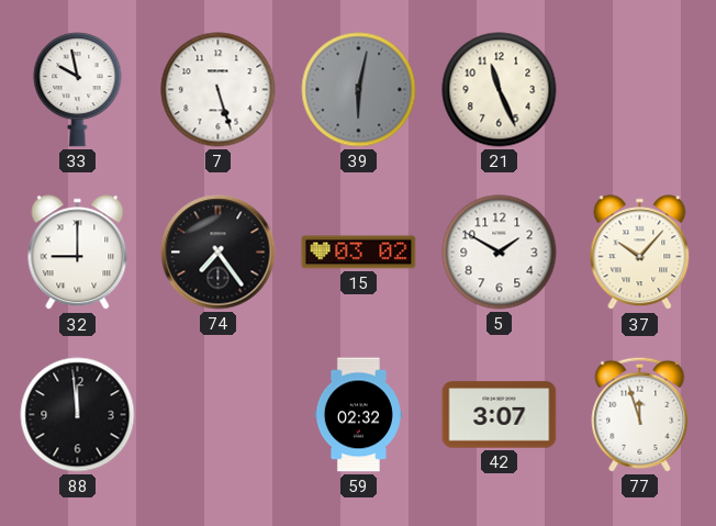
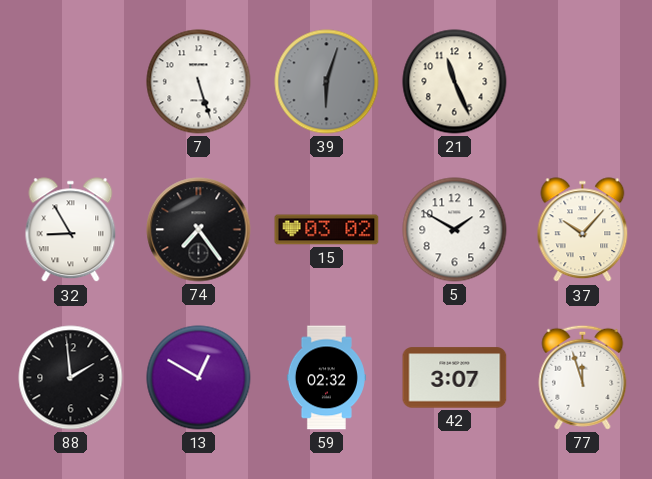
33: 9:58 -> none (78, 90)
39: 6:02 -> 6:03 (327, 82)
32: 9:00 -> 8:55 (71, 230)
88: 11:59 -> 1:59 (71, 378)
13: none -> 12:50 (199, 378)
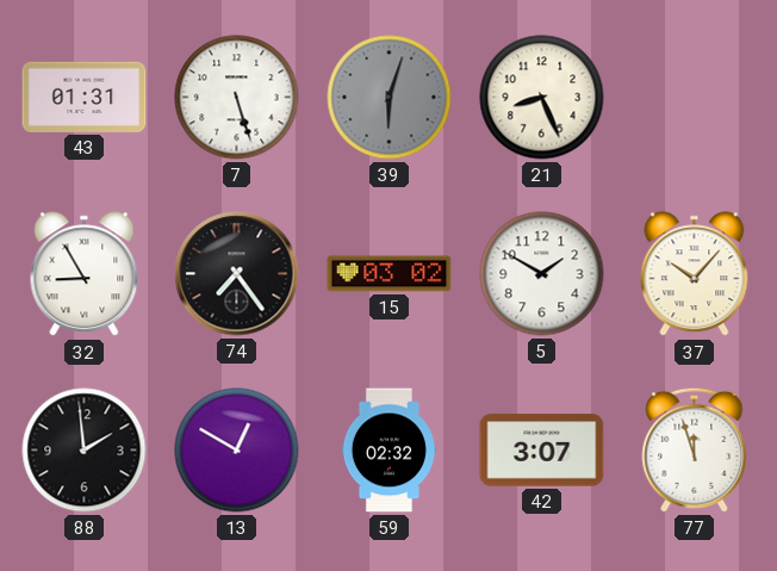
43: none -> 01:31 (85, 97)
21: 11:26 -> 8:26 (542, 98)
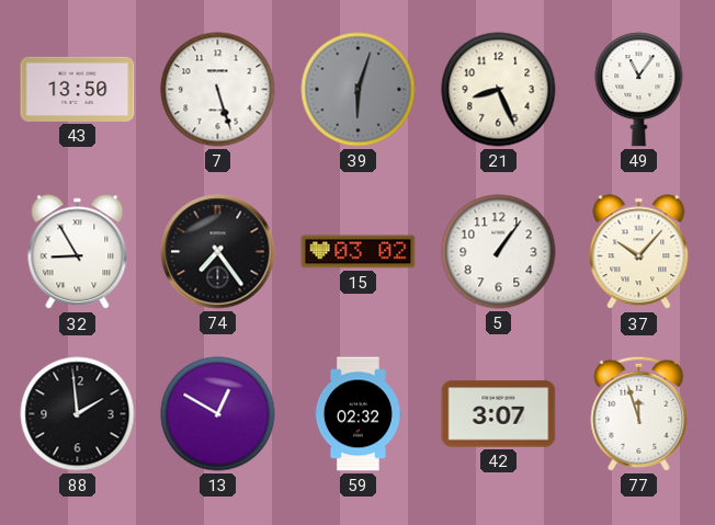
43: 01:31 -> 13:50 (78, 89)
49: none -> 11:06 (639, 90)
5: 1:50 -> 1:06 (499, 252)
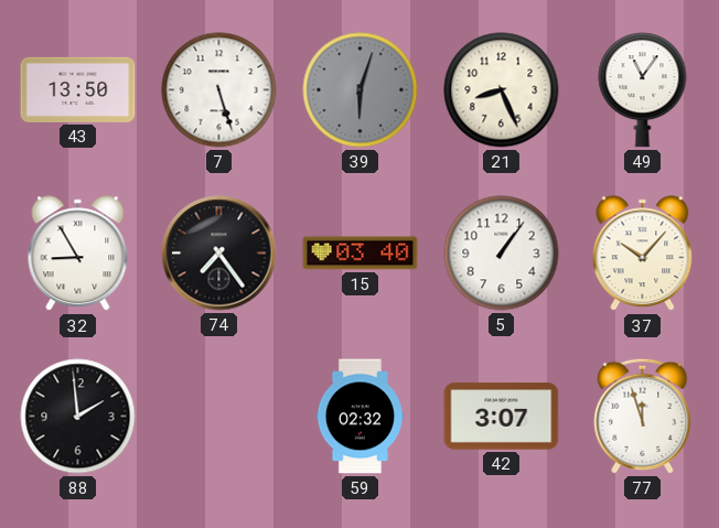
15: 03:02 -> 03:40 (361, 254)
13: 12:50 -> none (218, 414)
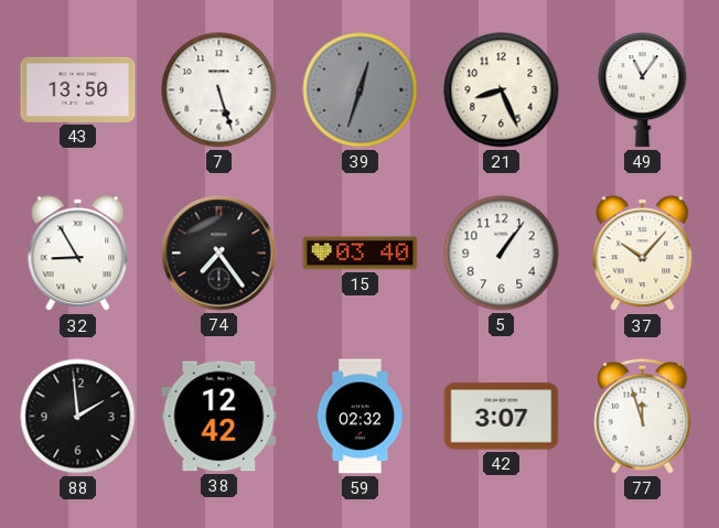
39: 6:03 -> 12:33 (361, 90)
38: none -> 12:42 (219, 417)
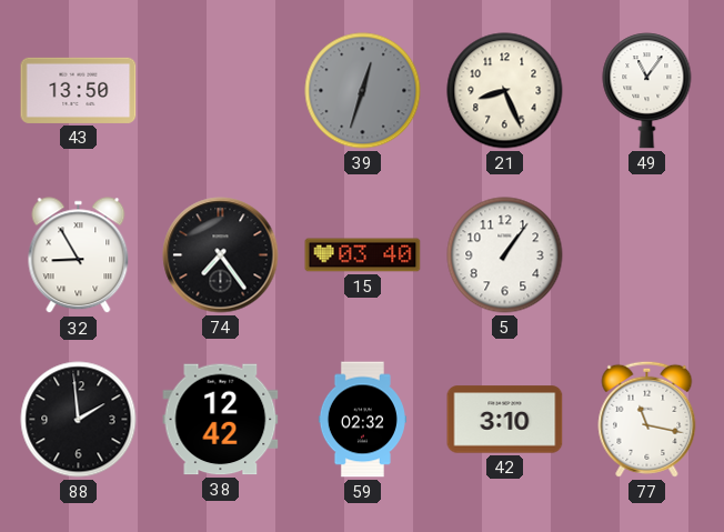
7: 5:27 -> none (219, 90)
37: 10:07 -> none (643, 254)
42: 3:07 -> 3:10 (505, 420)
77: 11:57 -> 11:17 (647, 419)
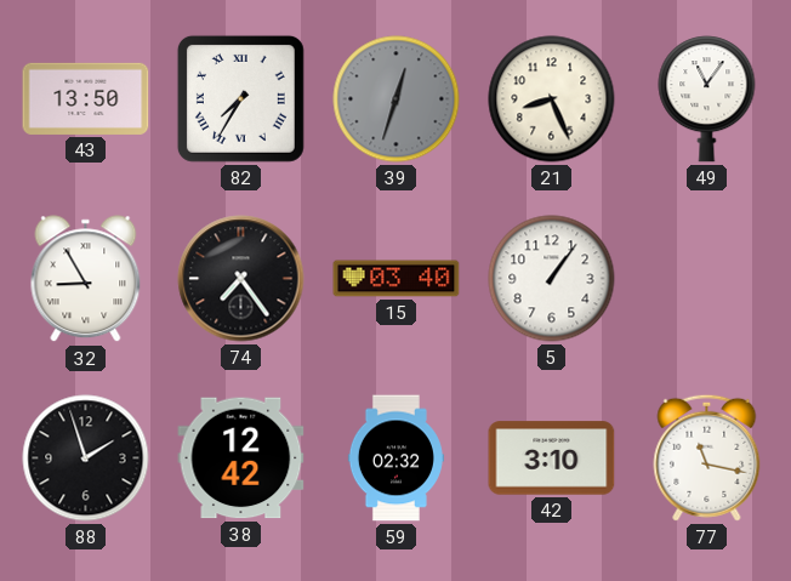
82: none -> 7:35 (240, 98)
88: 1:59 -> 1:57 (86, 458)
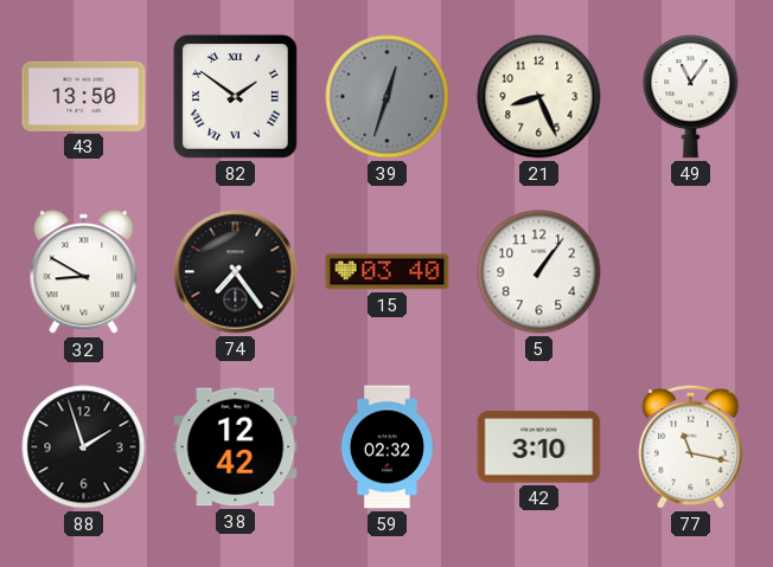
82: 7:35 -> 1:51 (235, 96)
32: 8:55 -> 8:50 (84, 272)
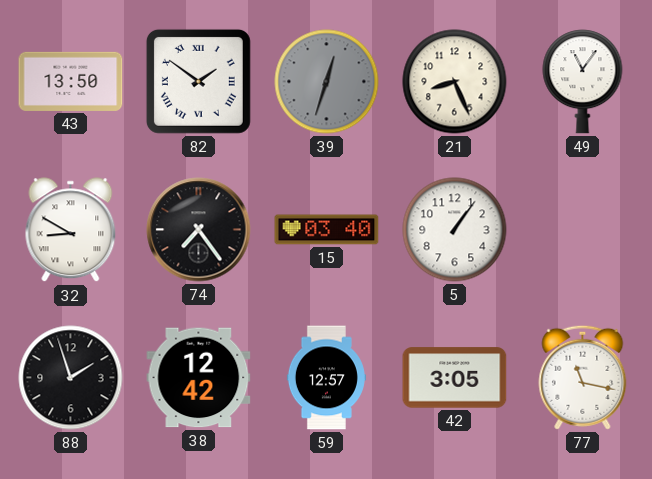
59: 02:32 -> 12:57 (326, 378)
42: 3:10 -> 3:05 (455, 378)
